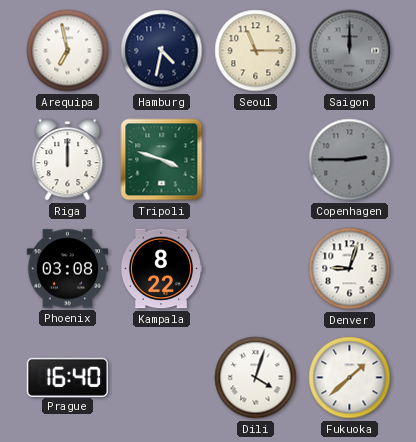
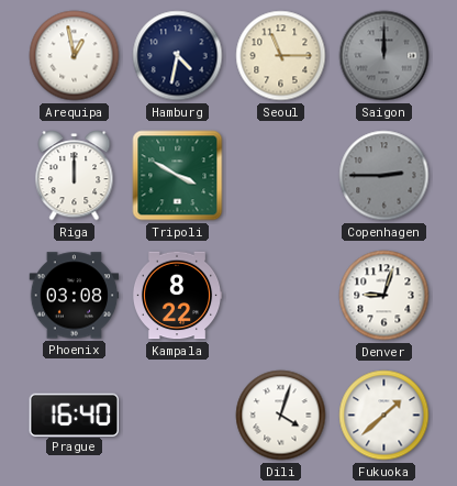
Arequipa: 6:58 -> 12:58 (75, 56)
Tripoli: 3:48 -> 3:50 (178, 176)
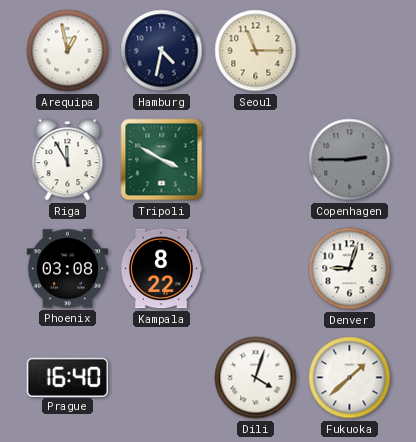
Saigon: 12:00 -> none (384, 56)
Riga: 12:00 -> 11:55 (68, 160)
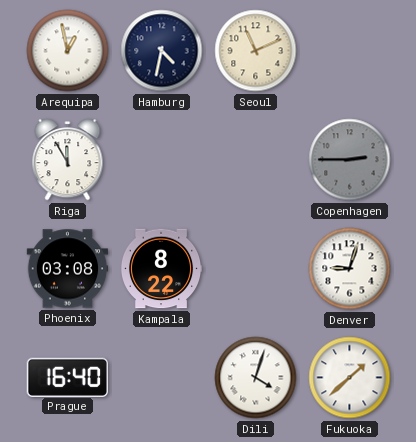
Seoul: 11:15 -> 11:11 (256, 51)
Tripoli: 3:50 -> none (162, 160)
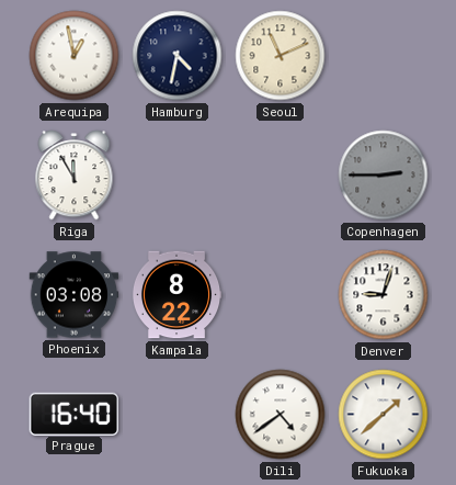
Dili: 4:03 -> 4:39 (281, 415)
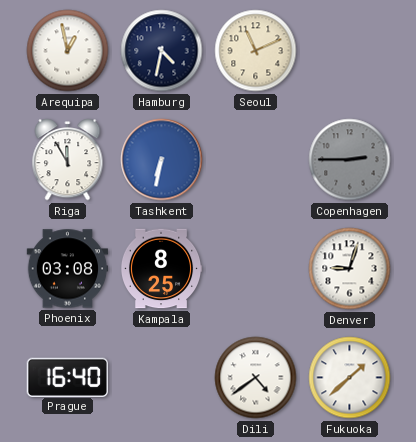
Tashkent: none -> 6:32 (162, 160)
Kampala: 8:22 -> 8:25 (161, 269)
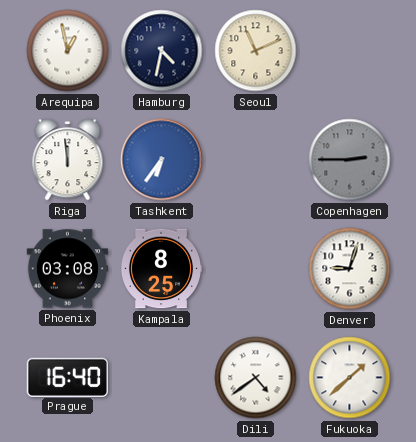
Riga: 11:55 -> 11:59 (68, 160)
Tashkent: 6:32 -> 6:36 (162, 160)
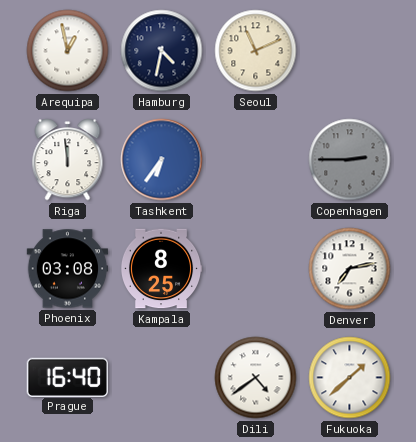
Denver: 9:03 -> 7:13 (350, 269)
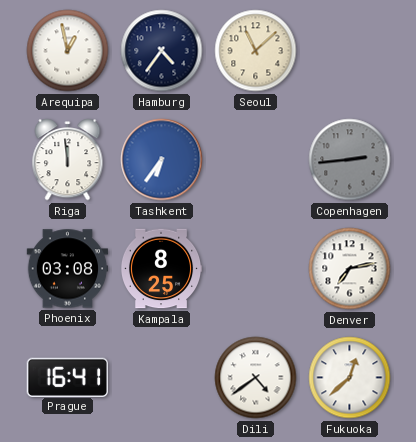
Hamburg: 4:32 -> 4:36 (162, 51)
Seoul: 11:11 -> 11:08 (256, 51)
Copenhagen: 2:45 -> 2:44 (350, 160)
Prague: 16:40 -> 16:41 (67, 377)
Fukuoka: 1:38 -> 12:38 (350, 378)
